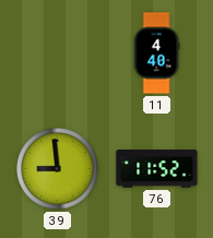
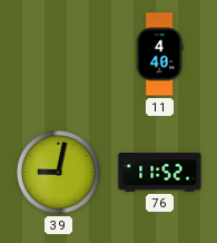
39: 8:59 -> 9:02 (59, 173)
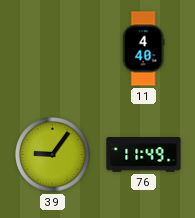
39: 9:02 -> 9:06 (53, 155)
76: 11:52 -> 11:49 (144, 155)
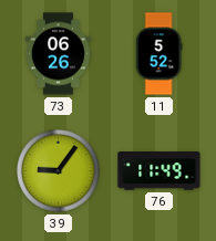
73: none -> 06:26 (58, 54)
11: 4:40 -> 5:52 (158, 54)
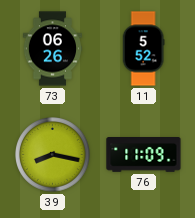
39: 9:06 -> 8:17 (53, 155)
76: 11:49 -> 11:09 (144, 155)
